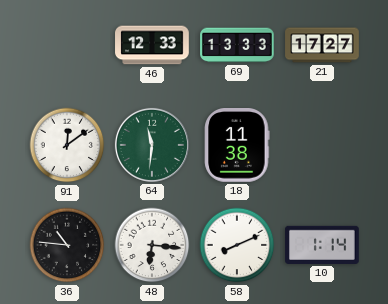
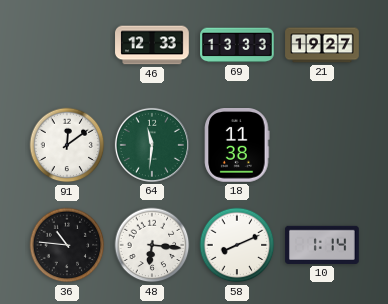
21: 17:27 -> 19:27 (322, 45)
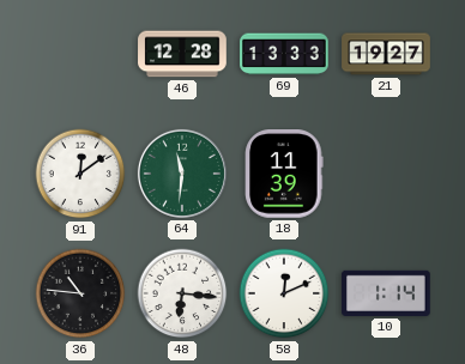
46: 12:33 -> 12:28 (182, 54)
18: 11:38 -> 11:39 (284, 175)
58: 8:11 -> 12:11 (284, 293)
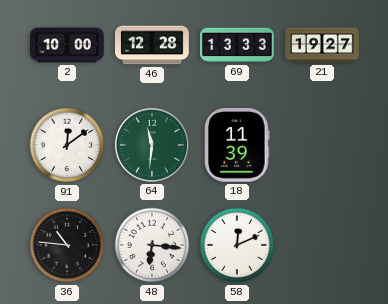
2: none -> 10:00 (67, 45)
10: 1:14 -> none (386, 293)
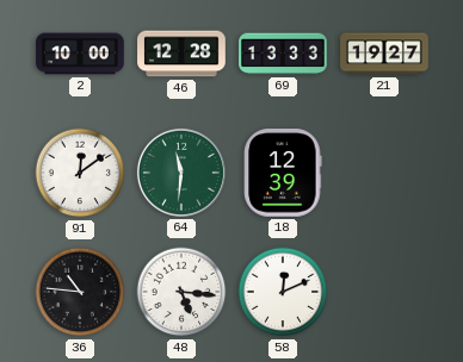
18: 11:39 -> 12:39 (283, 174)
48: 6:16 -> 5:16 (181, 292)
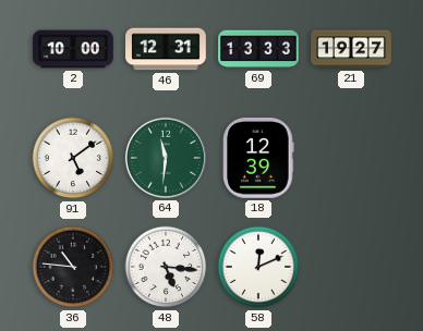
46: 12:28 -> 12:31 (166, 49)
91: 12:09 -> 5:09 (73, 158)
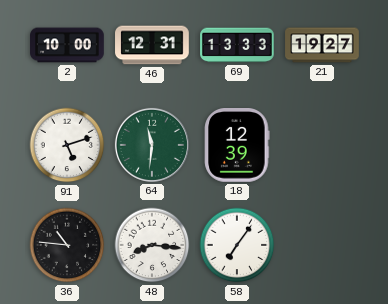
91: 5:09 -> 5:12 (67, 145)
48: 5:16 -> 8:16 (152, 245)
58: 12:11 -> 7:06 (237, 245)
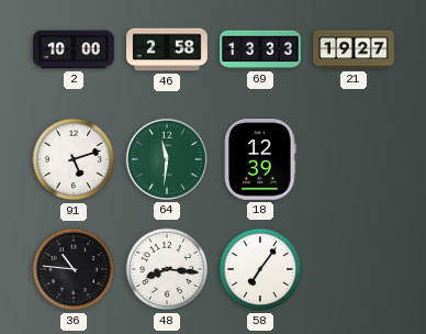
46: 12:31 -> 2:58 (167, 49)
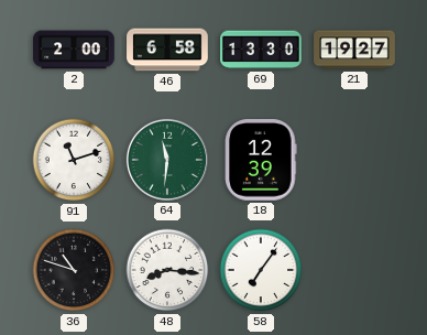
2: 10:00 -> 2:00 (74, 50)
46: 2:58 -> 6:58 (167, 50)
69: 13:33 -> 13:30 (261, 50)
91: 5:12 -> 11:12 (74, 160)
36: 10:46 -> 10:48 (74, 270)
